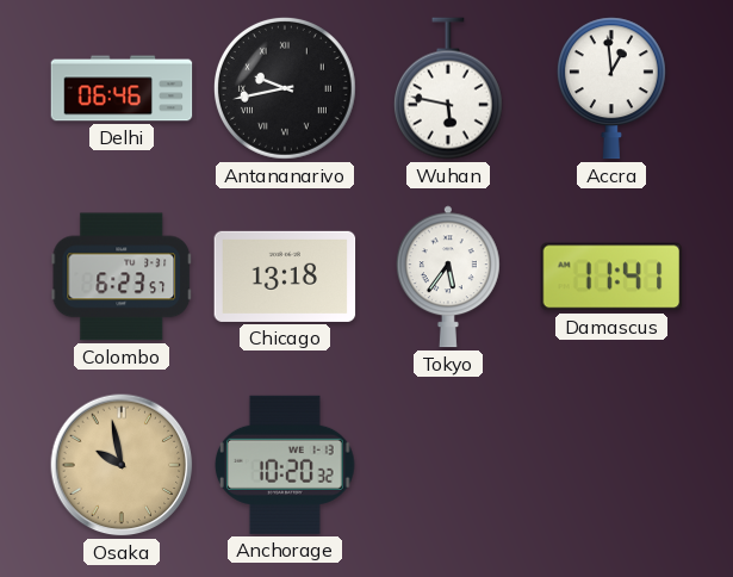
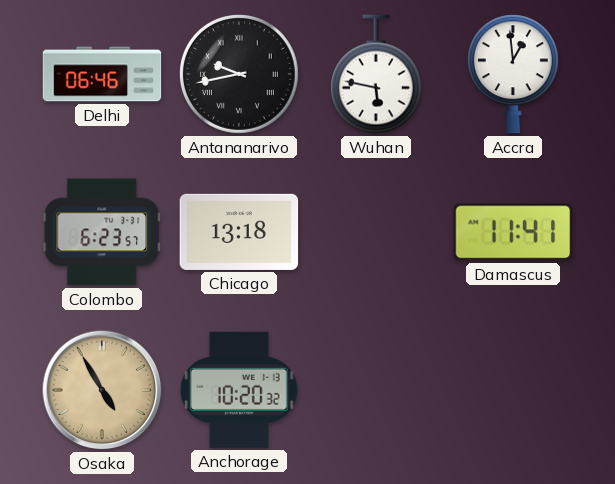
Tokyo: 5:36 -> none (448, 277)
Osaka: 9:58 -> 4:55 (102, 390)
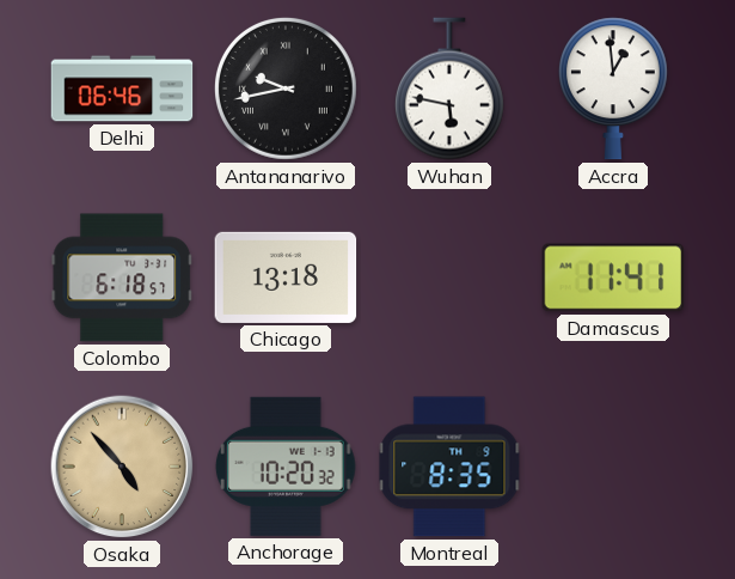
Colombo: 6:23 -> 6:18 (122, 278)
Osaka: 4:55 -> 4:53 (122, 467)
Montreal: none -> 8:35 (449, 467)
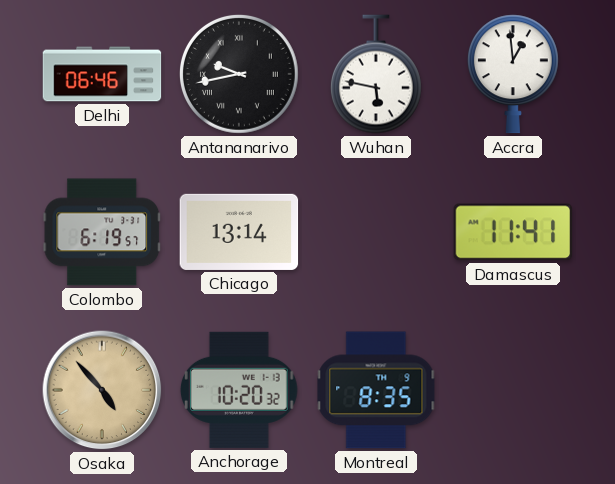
Colombo: 6:18 -> 6:19 (102, 232)
Chicago: 13:18 -> 13:14 (239, 232)
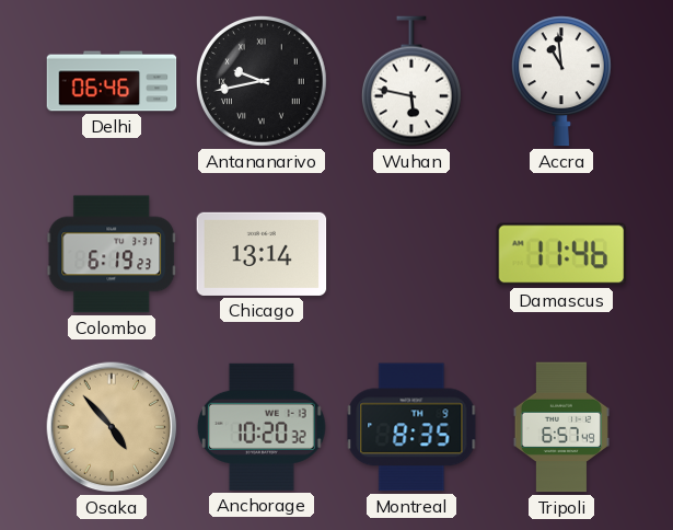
Accra: 12:59 -> 10:59 (561, 81)
Colombo: 6:19:57 -> 6:19:23 (112, 254)
Damascus: 11:41 -> 11:46 (561, 254)
Tripoli: none -> 6:57 (561, 427)
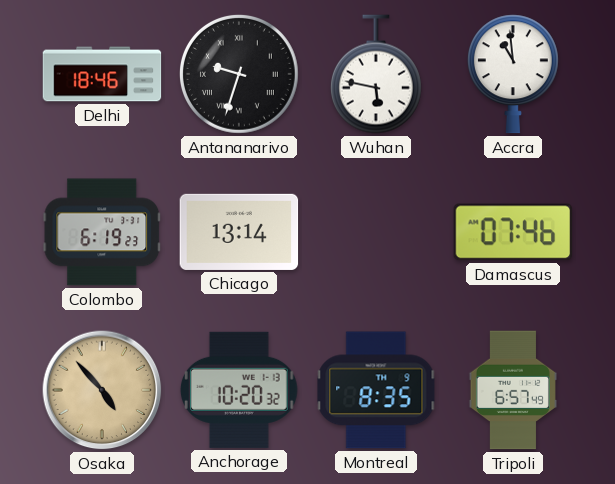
Delhi: 06:46 -> 18:46 (102, 74)
Antananarivo: 9:43 -> 9:33 (240, 75)
Damascus: 11:46 -> 07:46 (513, 232)
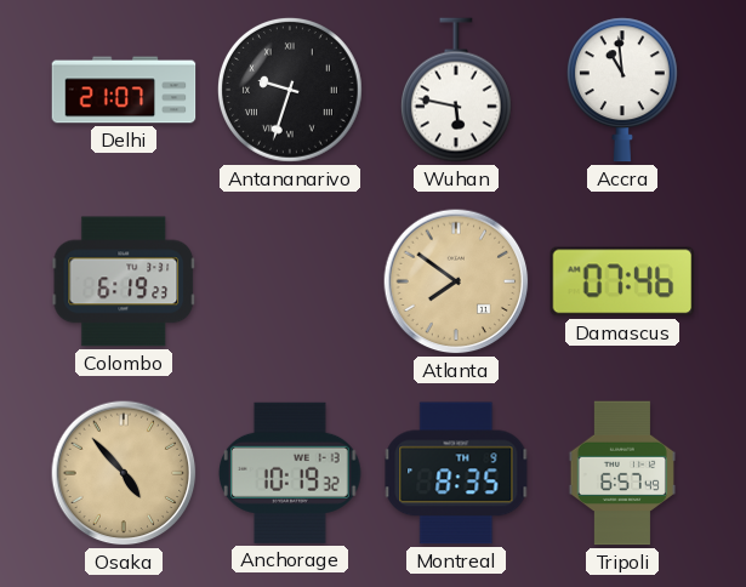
Delhi: 18:46 -> 21:07 (124, 90)
Chicago: 13:14 -> none (239, 232)
Atlanta: none -> 7:51 (456, 281)
Anchorage: 10:20 -> 10:19 (290, 473)
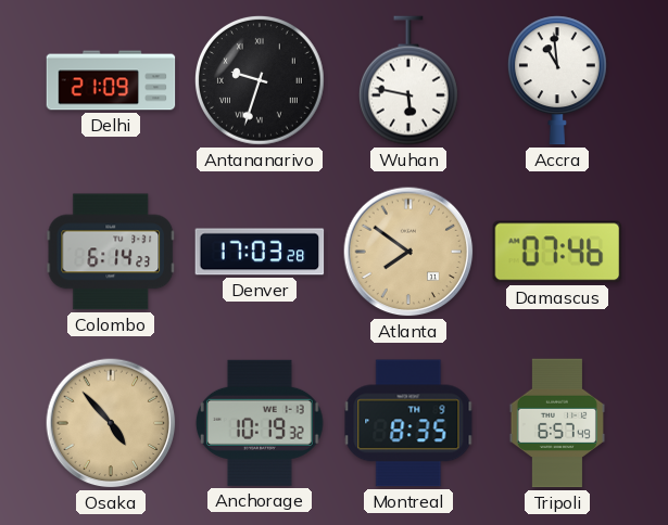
Delhi: 21:07 -> 21:09 (111, 80)
Colombo: 6:19 -> 6:14 (111, 252)
Denver: none -> 17:03 (260, 252)
